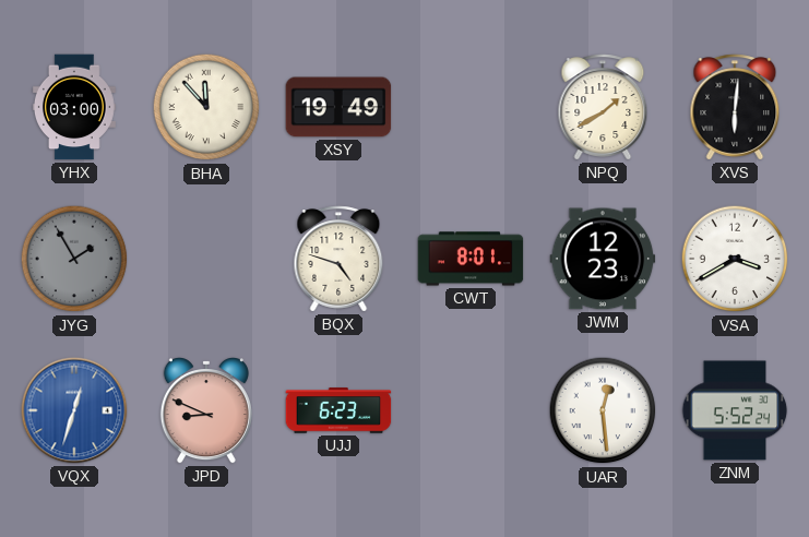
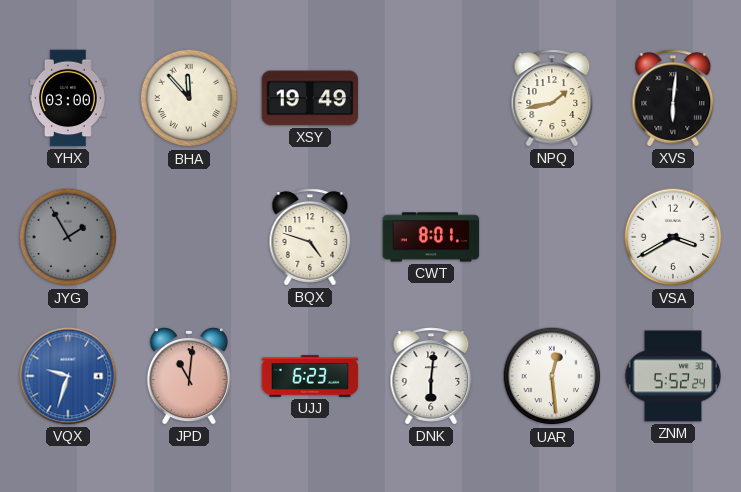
NPQ: 1:40 -> 1:43 (552, 98)
JWM: 12:23 -> none (603, 259)
VQX: 12:33 -> 9:33 (68, 376)
JPD: 8:49 -> 11:01 (189, 377)
DNK: none -> 6:01 (431, 376)
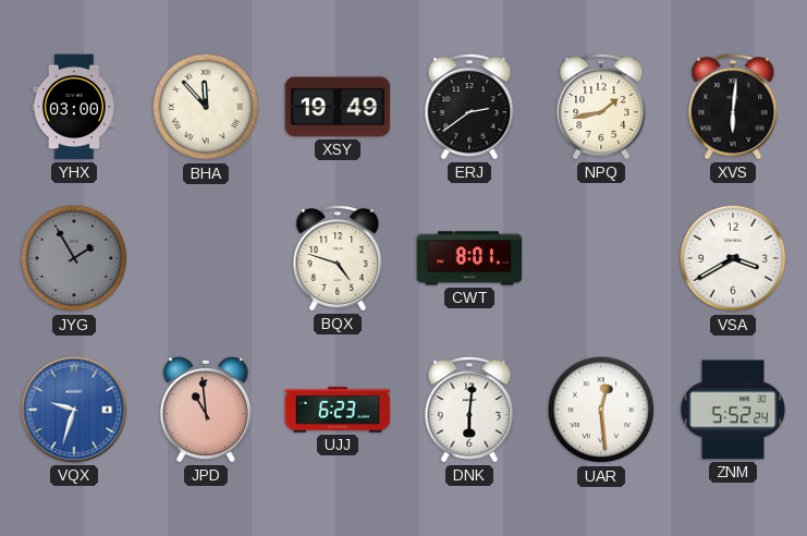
ERJ: none -> 2:39 (469, 107)
JPD: 11:01 -> 10:59 (206, 411)
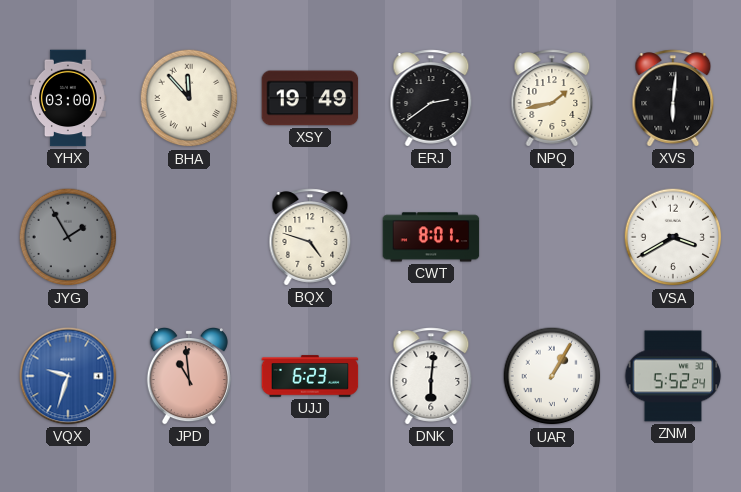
UAR: 12:29 -> 1:05 (552, 376)
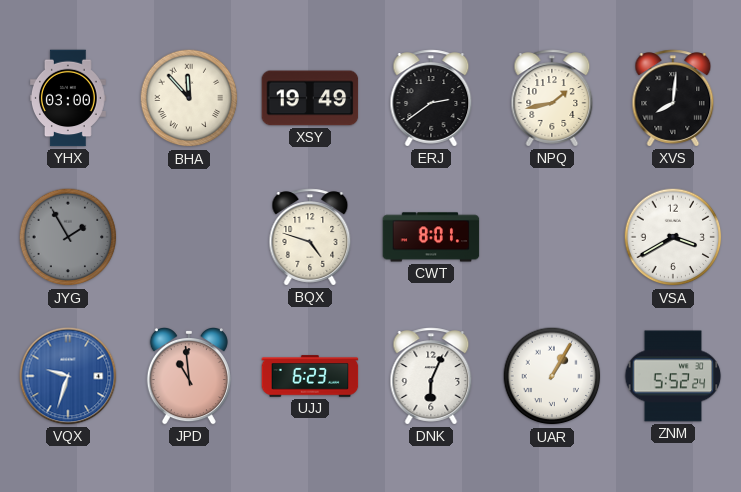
XVS: 6:01 -> 8:01 (673, 98)
DNK: 6:01 -> 6:04 (431, 376)
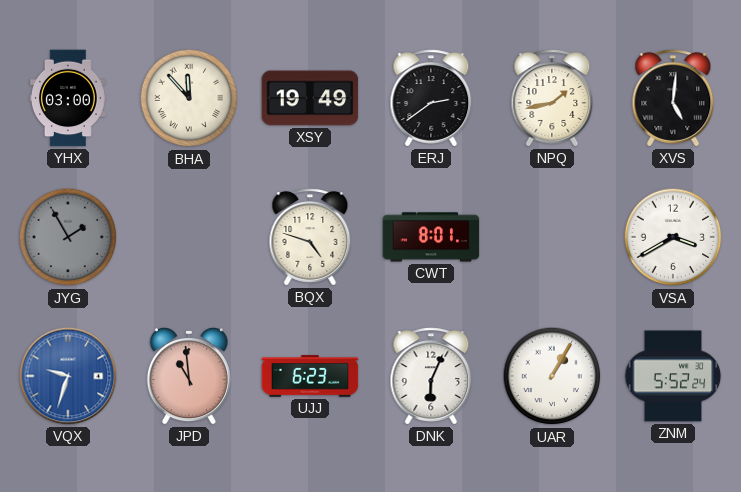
XVS: 8:01 -> 5:01 (673, 98)
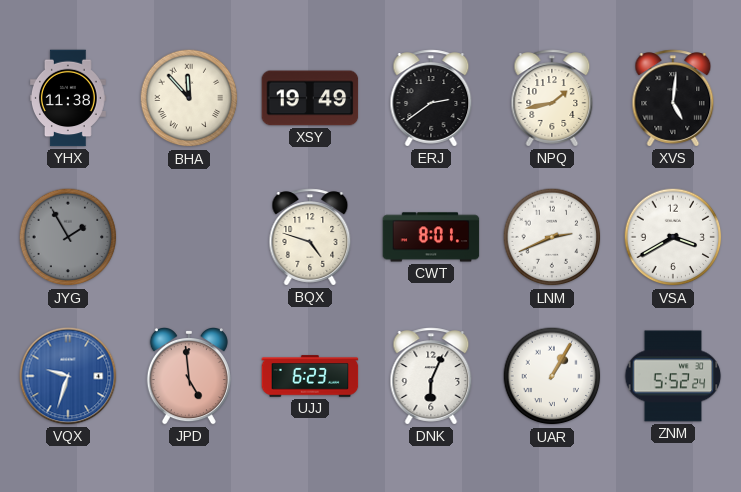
YHX: 03:00 -> 11:38 (68, 98)
LNM: none -> 2:41 (552, 237)
JPD: 10:59 -> 4:59 (189, 377)
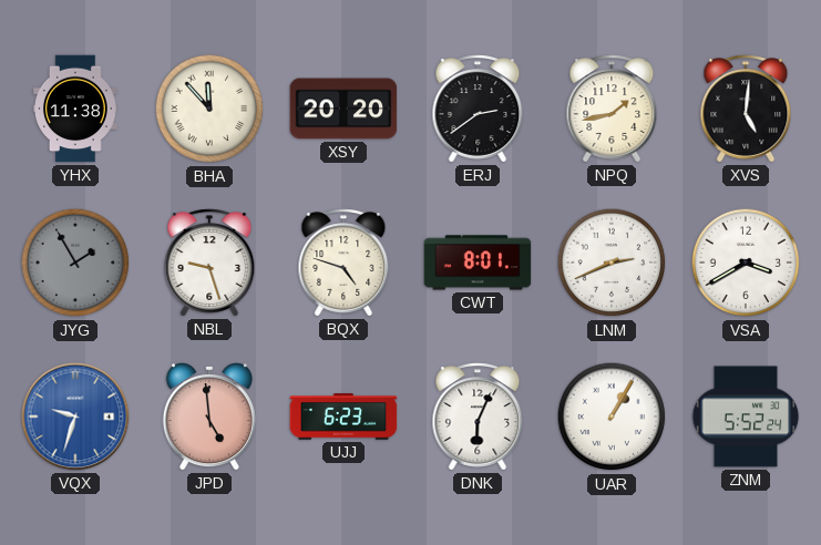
XSY: 19:49 -> 20:20 (343, 109)
NBL: none -> 9:27 (209, 263)
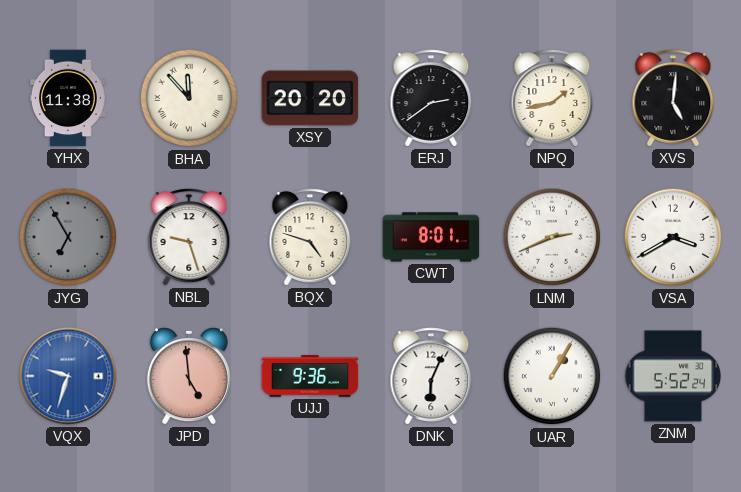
JYG: 1:55 -> 6:55 (68, 237)
UJJ: 6:23 -> 9:36 (310, 376)
